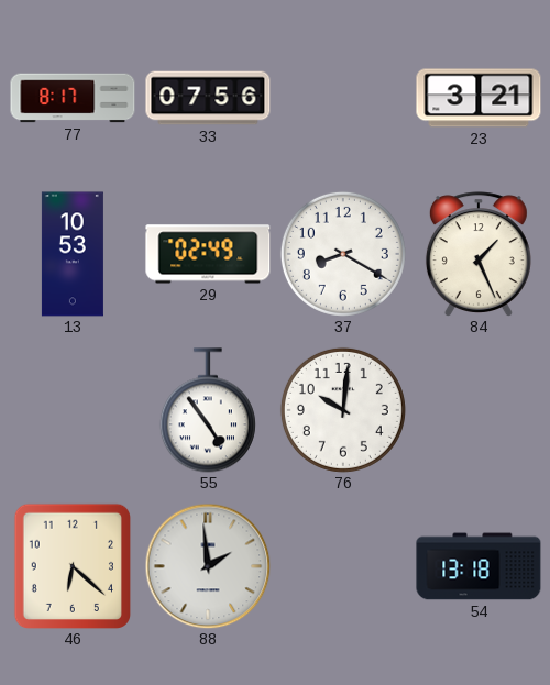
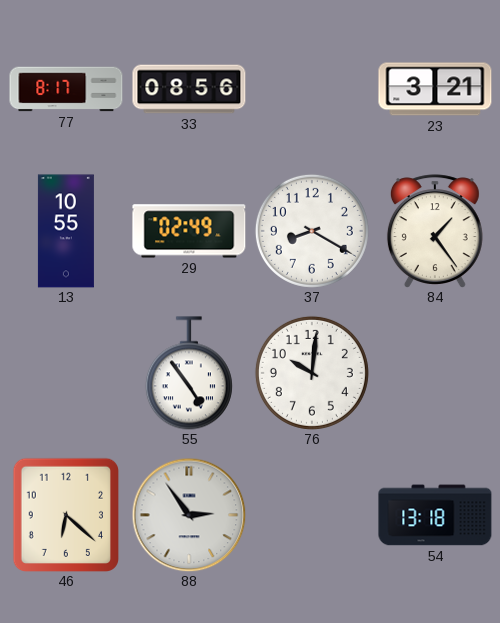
33: 07:56 -> 08:56 (189, 89)
13: 10:53 -> 10:55 (66, 231)
84: 1:26 -> 1:24 (435, 231)
88: 1:59 -> 2:54 (189, 515)
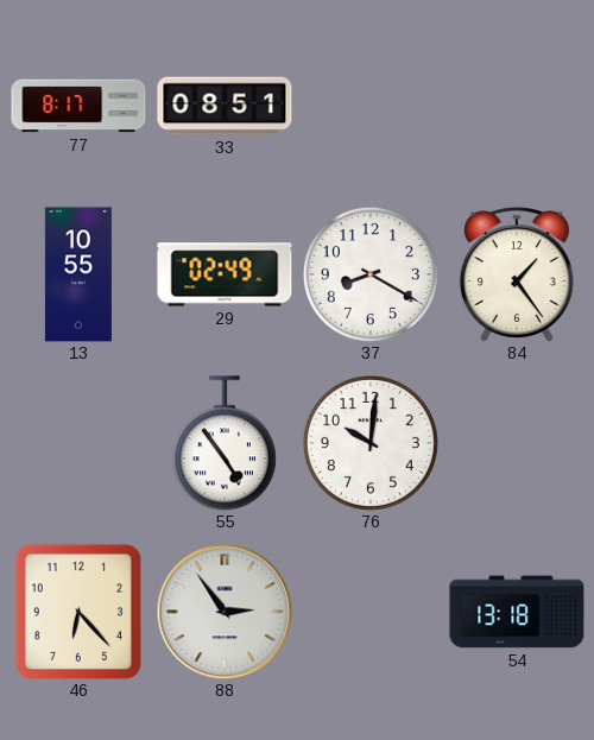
33: 08:56 -> 08:51 (225, 106)
23: 3:21 -> none (435, 89)
46: 6:22 -> 6:23 (77, 611)
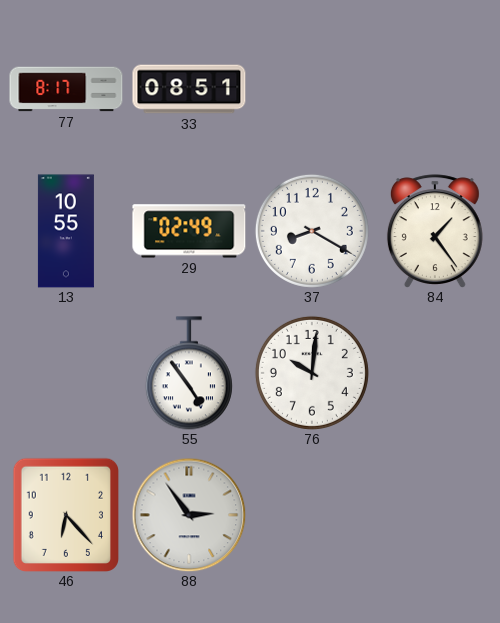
54: 13:18 -> none (517, 612)
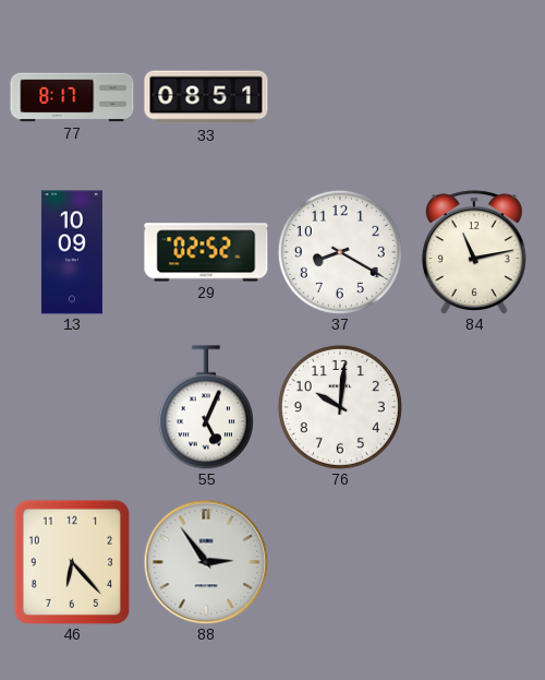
13: 10:55 -> 10:09 (72, 252)
29: 02:49 -> 02:52 (206, 252)
84: 1:24 -> 11:13 (474, 252)
55: 4:54 -> 5:04 (206, 407)
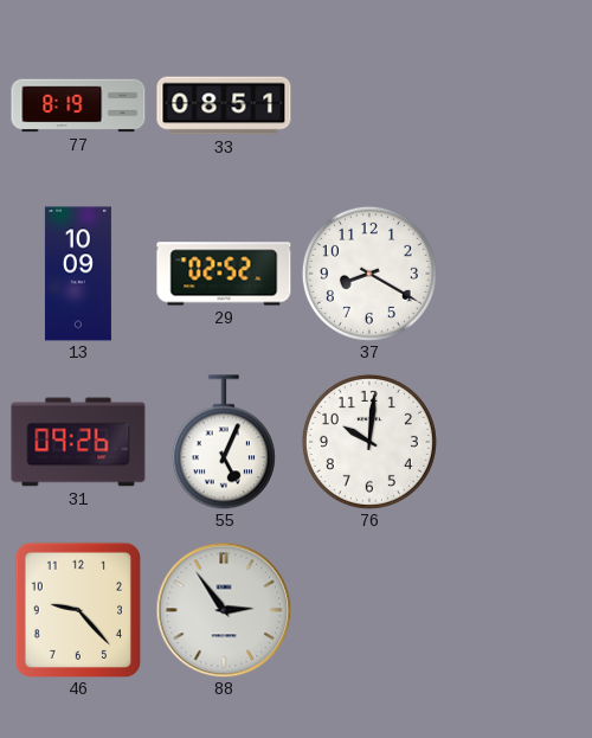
77: 8:17 -> 8:19 (78, 105)
84: 11:13 -> none (474, 252)
31: none -> 09:26 (78, 442)
46: 6:23 -> 9:23 (77, 609)
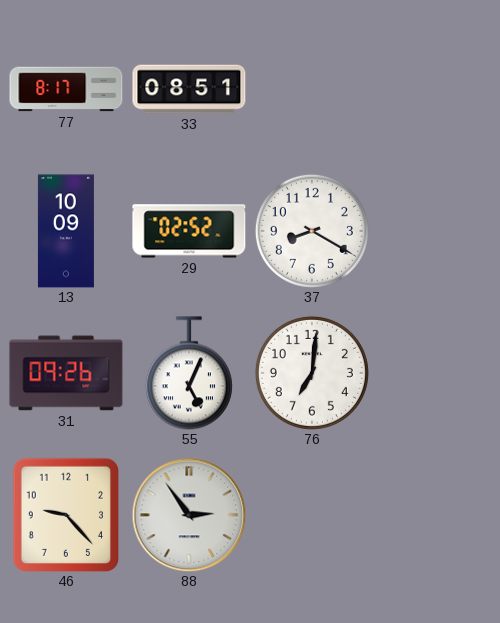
77: 8:19 -> 8:17 (66, 89)
76: 10:01 -> 7:01 (312, 373)
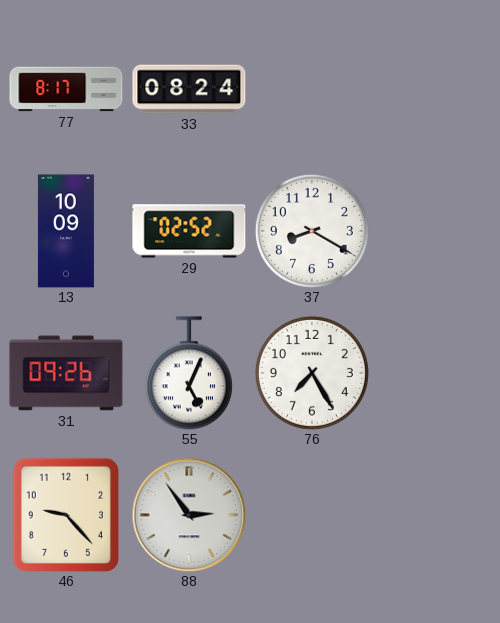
33: 08:51 -> 08:24 (189, 89)
76: 7:01 -> 7:25 (312, 373)
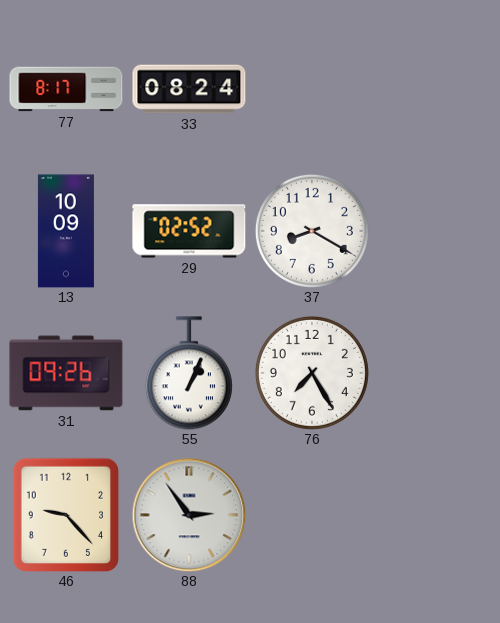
55: 5:04 -> 1:04 (189, 373)
